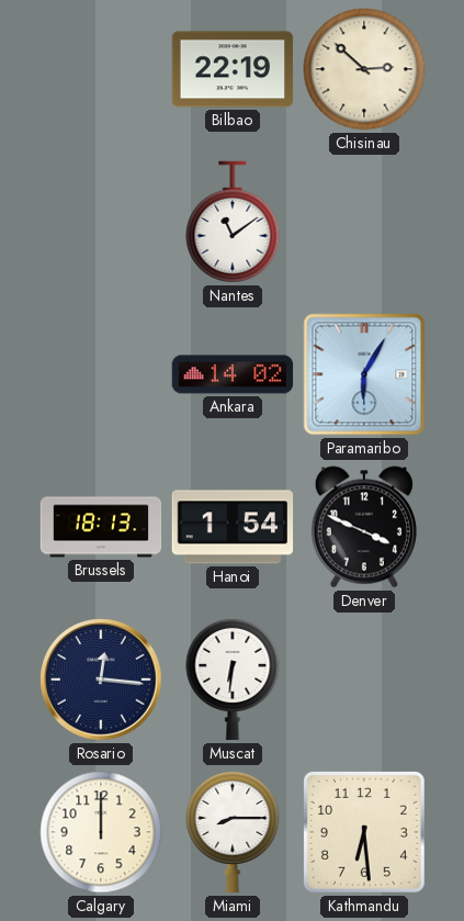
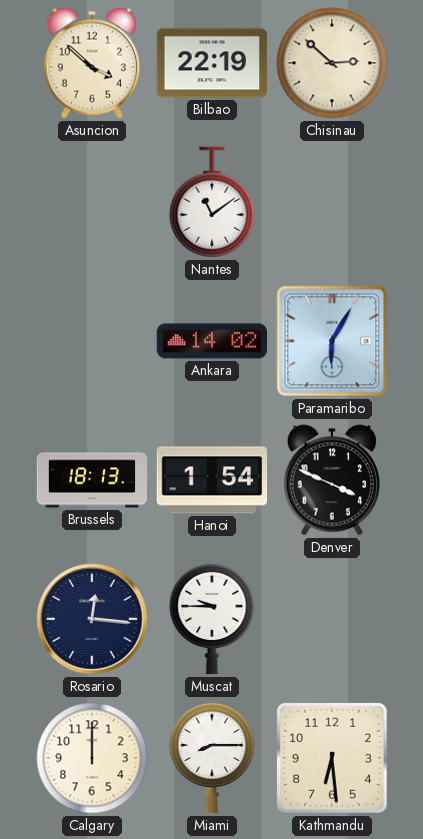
Asuncion: none -> 3:52 (91, 63)
Muscat: 6:31 -> 9:45 (212, 619)
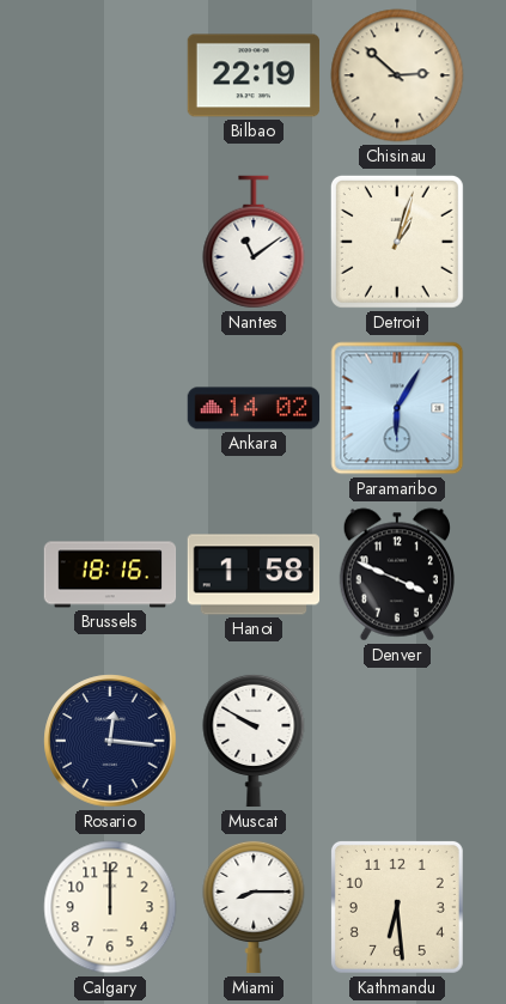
Asuncion: 3:52 -> none (91, 63)
Detroit: none -> 1:03 (397, 242)
Brussels: 18:13 -> 18:16 (110, 574)
Hanoi: 1:54 -> 1:58 (254, 574)
Muscat: 9:45 -> 9:50 (254, 741)
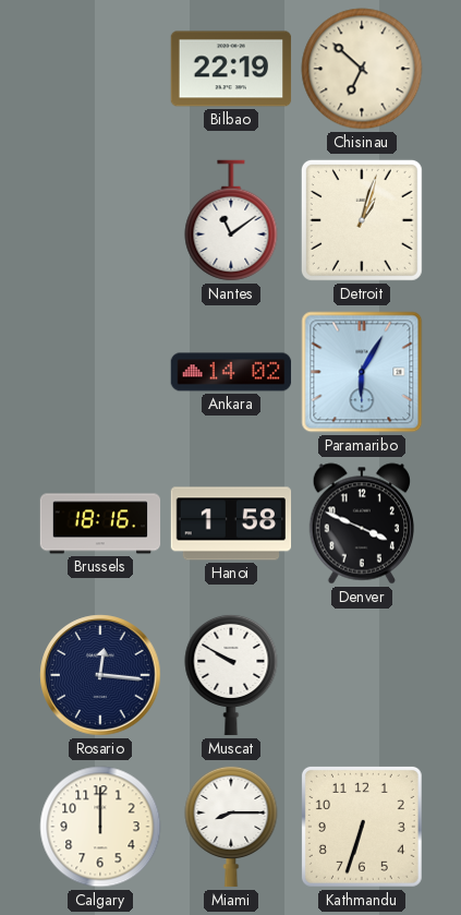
Chisinau: 2:52 -> 6:52 (362, 69)
Kathmandu: 6:29 -> 6:33 (362, 827)
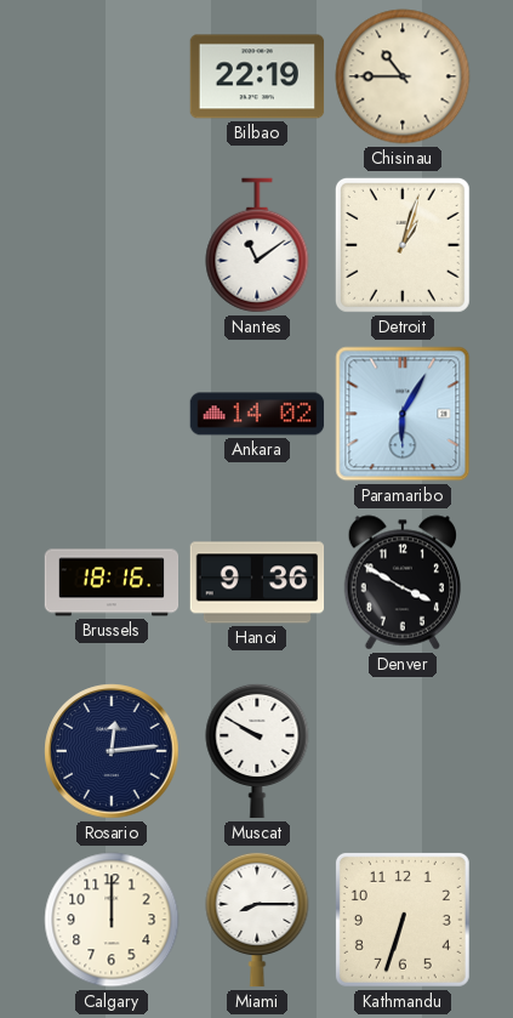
Chisinau: 6:52 -> 10:45 (403, 76)
Hanoi: 1:58 -> 9:36 (257, 582)
Denver: 3:49 -> 3:50 (401, 582)
Rosario: 12:16 -> 12:14 (112, 751)
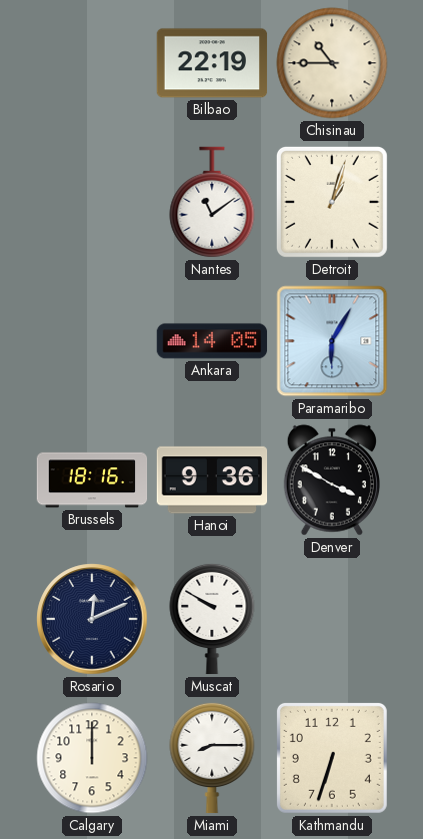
Ankara: 14:02 -> 14:05 (212, 341)
Rosario: 12:14 -> 12:11 (92, 619)
